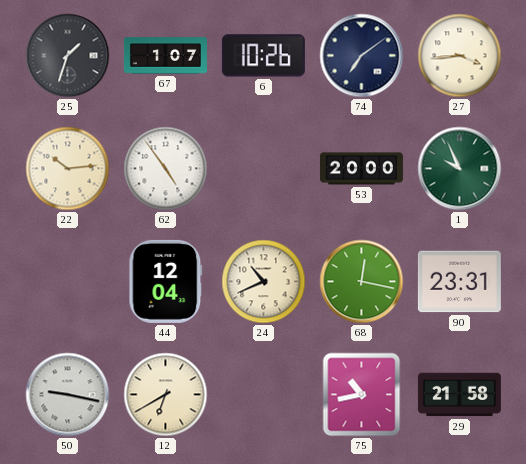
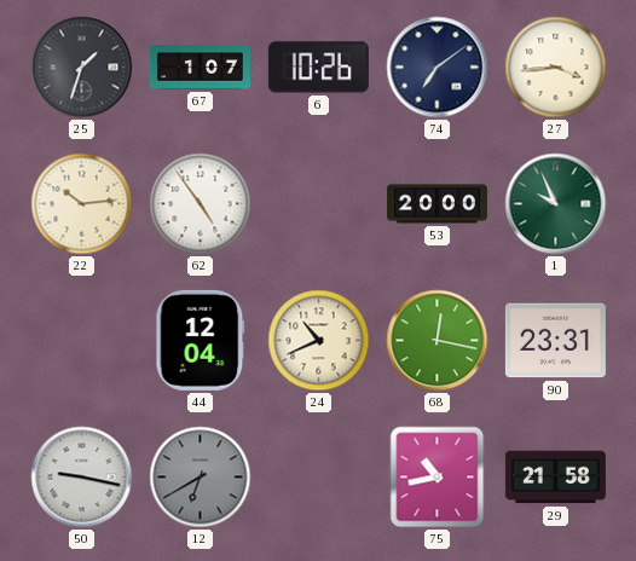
12 dial: cream -> grey (201, 478)
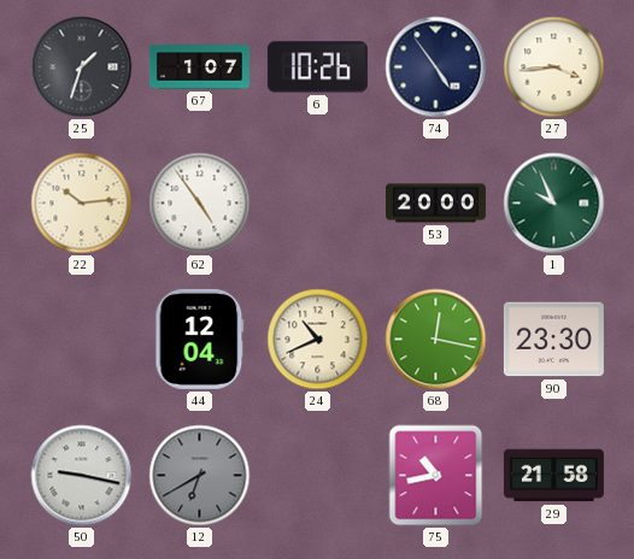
74: 7:09 -> 4:54 (436, 67)
90: 23:31 -> 23:30 (553, 340)
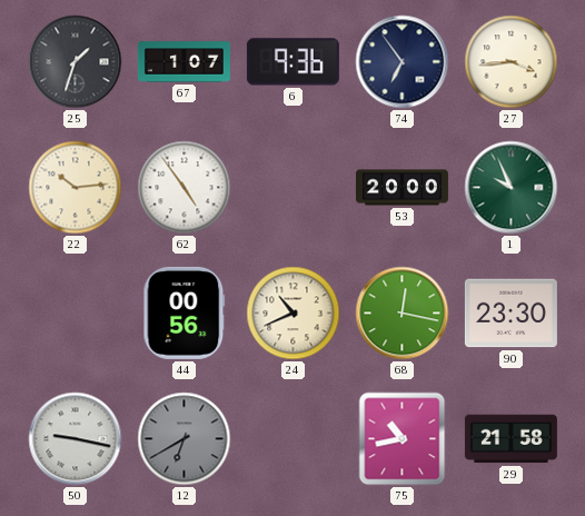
6: 10:26 -> 9:36 (292, 62)
74: 4:54 -> 6:54 (403, 62)
44: 12:04 -> 00:56 (185, 312)
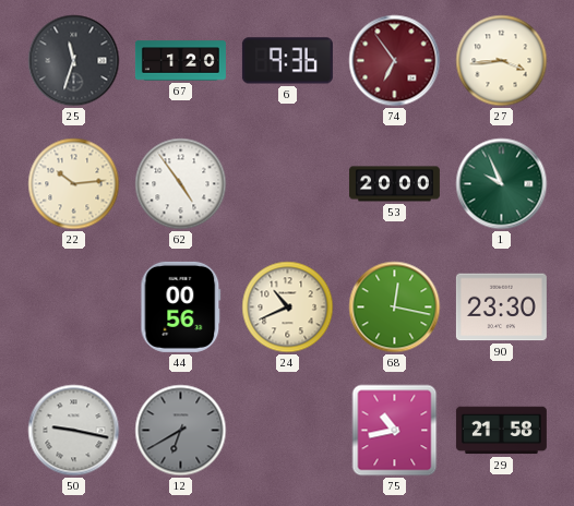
25: 1:33 -> 11:33 (74, 61)
67: 1:07 -> 1:20 (180, 61)
74 dial: navy -> burgundy (395, 61)
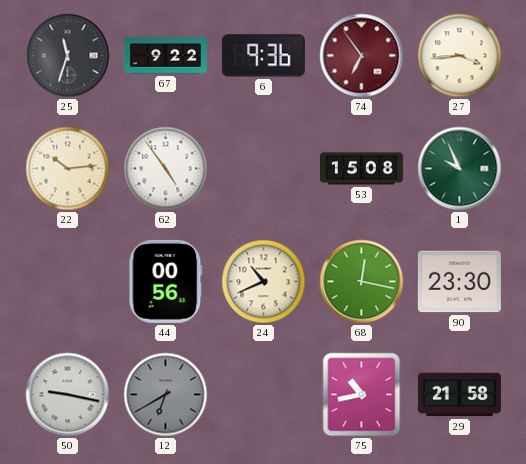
67: 1:20 -> 9:22 (165, 56)
53: 20:00 -> 15:08 (361, 169)
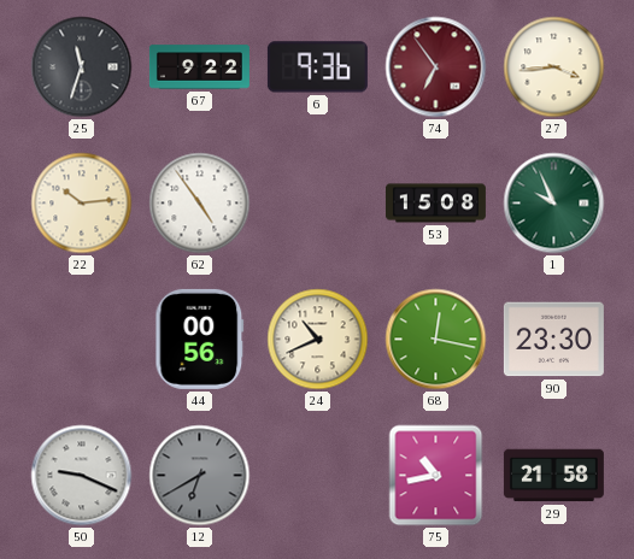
50: 9:17 -> 9:19 (82, 476)
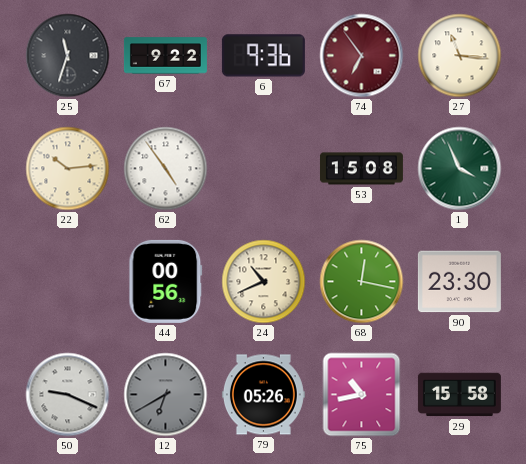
27: 3:44 -> 11:16 (460, 56)
1: 9:56 -> 3:56 (460, 169)
79: none -> 05:26 (263, 395)
29: 21:58 -> 15:58 (459, 395)
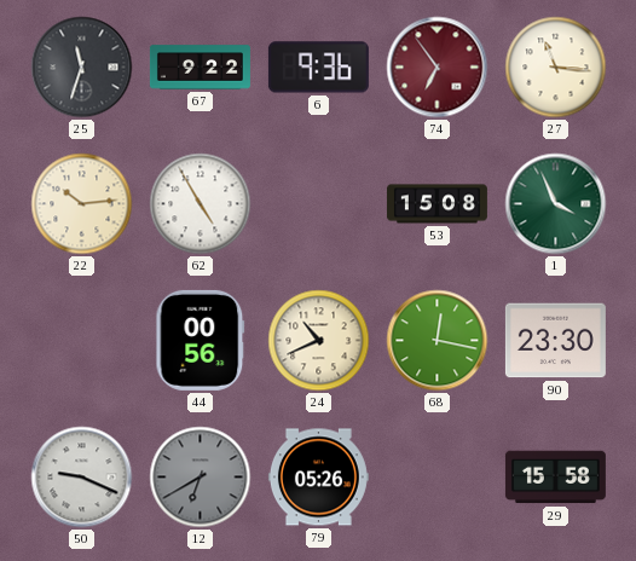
62: 4:54 -> 4:55 (201, 204)
75: 10:43 -> none (362, 395)
